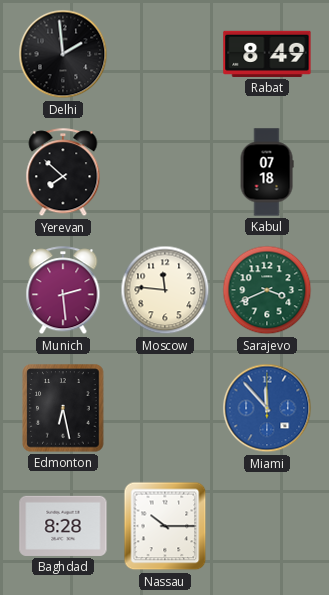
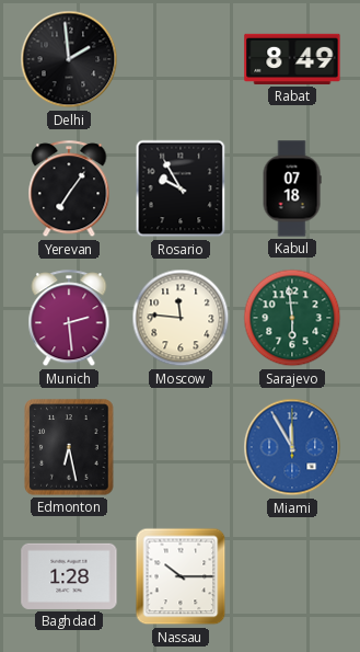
Yerevan: 7:52 -> 7:06 (69, 190)
Rosario: none -> 9:55 (181, 188)
Sarajevo: 3:41 -> 5:59 (292, 318)
Miami: 11:53 -> 11:55 (292, 447)
Baghdad: 8:28 -> 1:28 (69, 576)
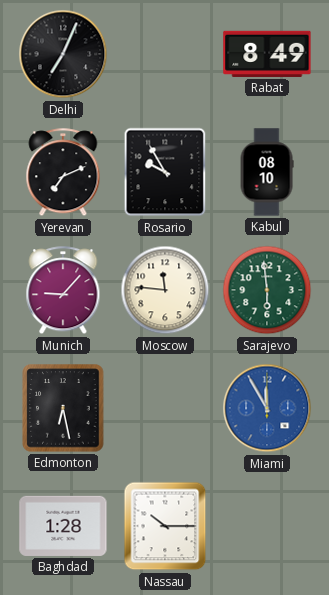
Delhi: 1:59 -> 7:04 (63, 54)
Yerevan: 7:06 -> 7:11 (63, 173)
Kabul: 07:18 -> 08:10 (267, 172)
Munich: 2:29 -> 9:07 (63, 291)
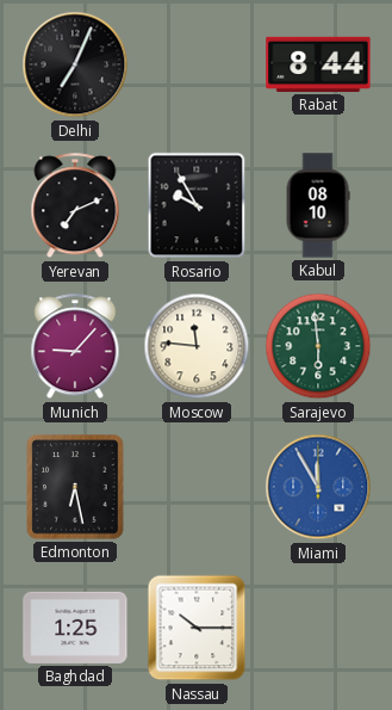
Rabat: 8:49 -> 8:44 (318, 64)
Baghdad: 1:28 -> 1:25 (75, 628)
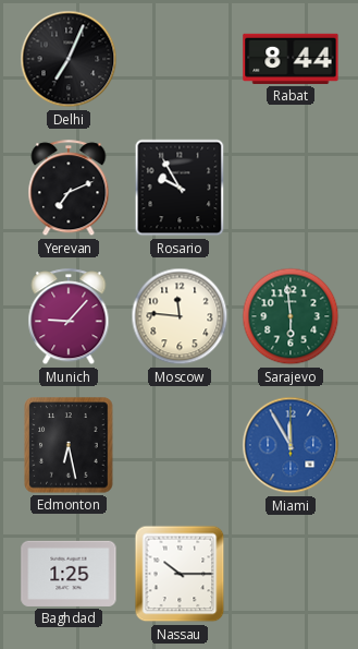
Kabul: 08:10 -> none (318, 205)
